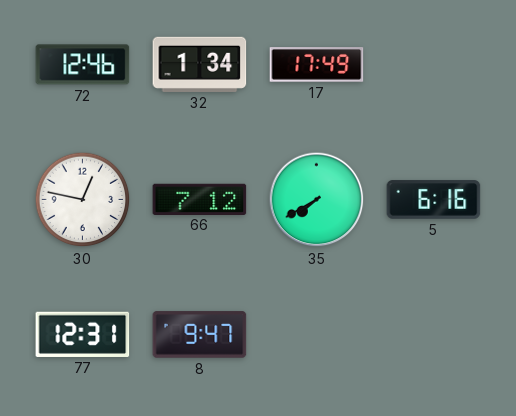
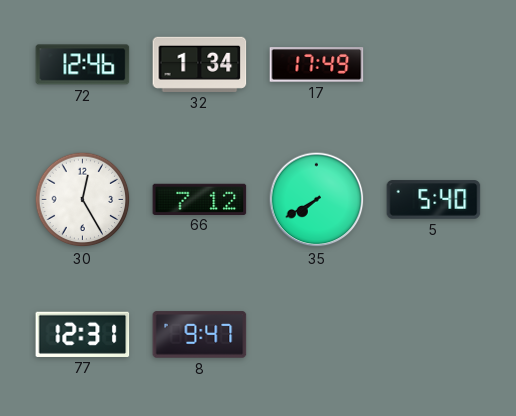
30: 12:47 -> 12:25 (83, 200)
5: 6:16 -> 5:40 (434, 200)
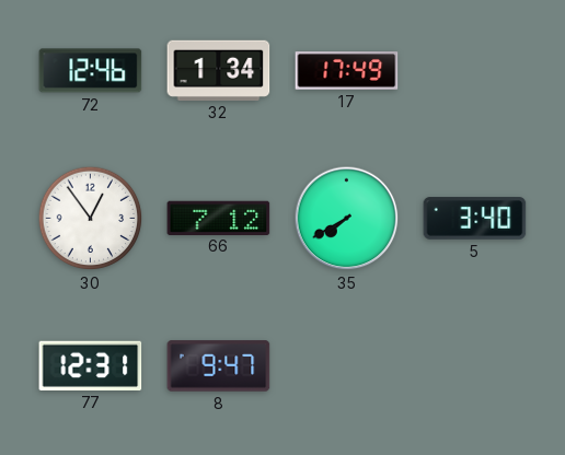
30: 12:25 -> 12:54 (91, 219)
5: 5:40 -> 3:40 (475, 219)
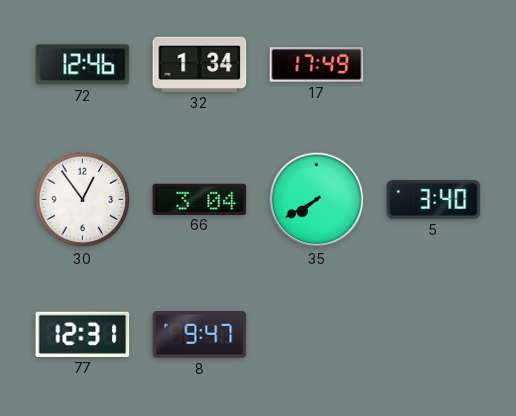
66: 7:12 -> 3:04 (200, 199)
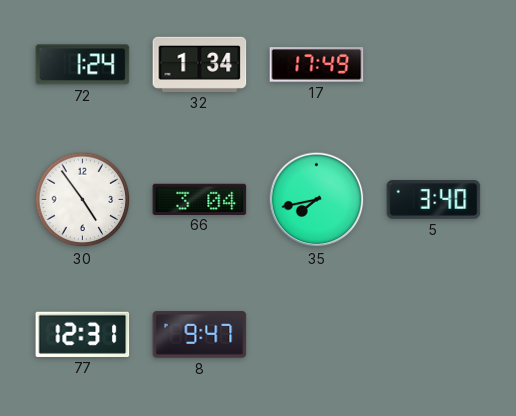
72: 12:46 -> 1:24 (83, 65)
30: 12:54 -> 4:54 (83, 200)
35: 7:40 -> 7:43 (317, 200)
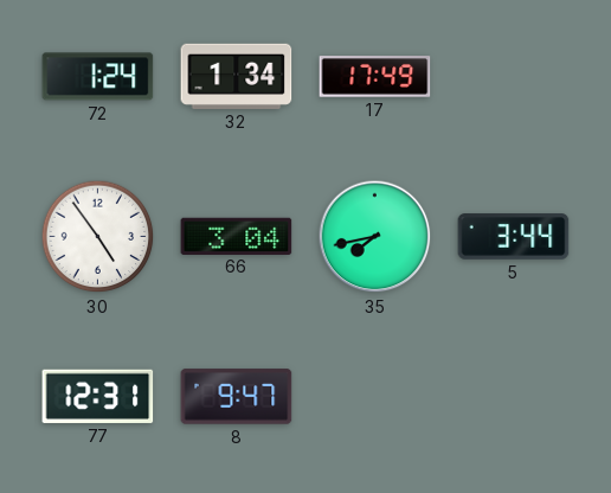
5: 3:40 -> 3:44 (514, 237)
